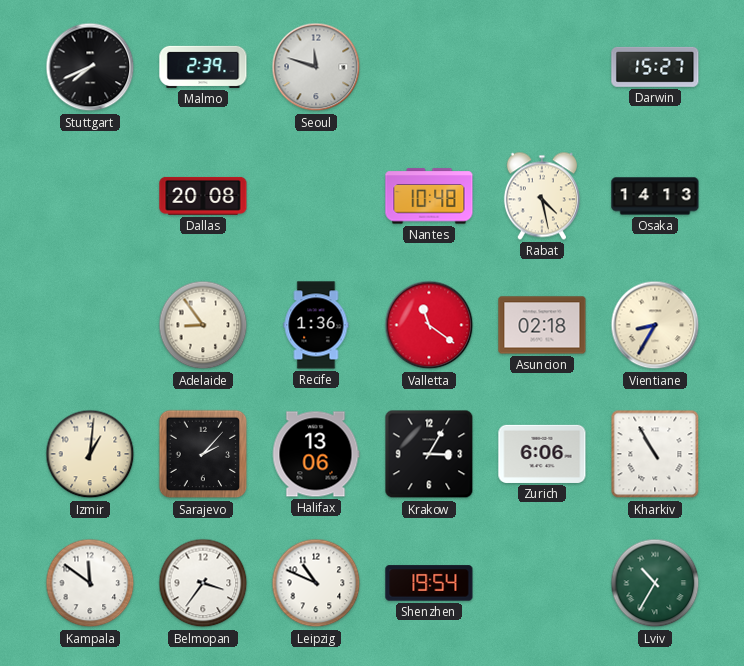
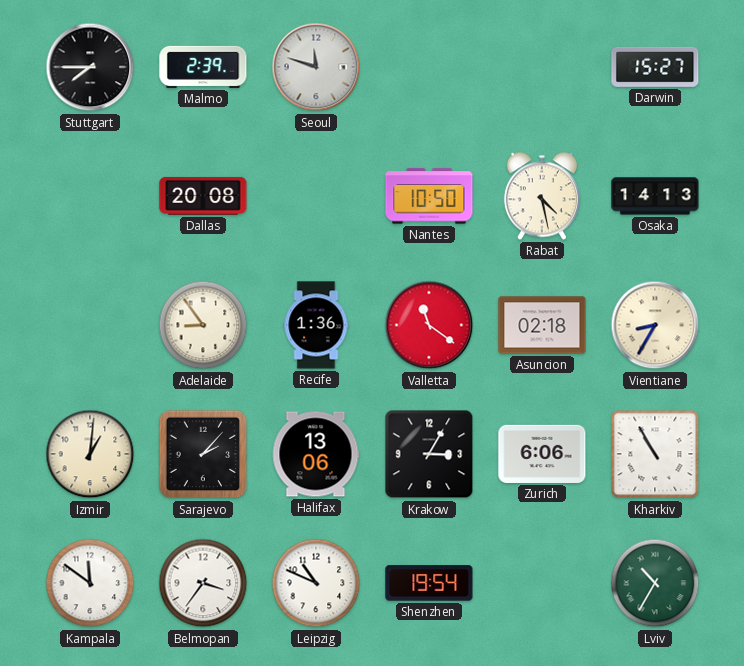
Stuttgart: 7:41 -> 7:45 (90, 67)
Nantes: 10:48 -> 10:50 (429, 196)
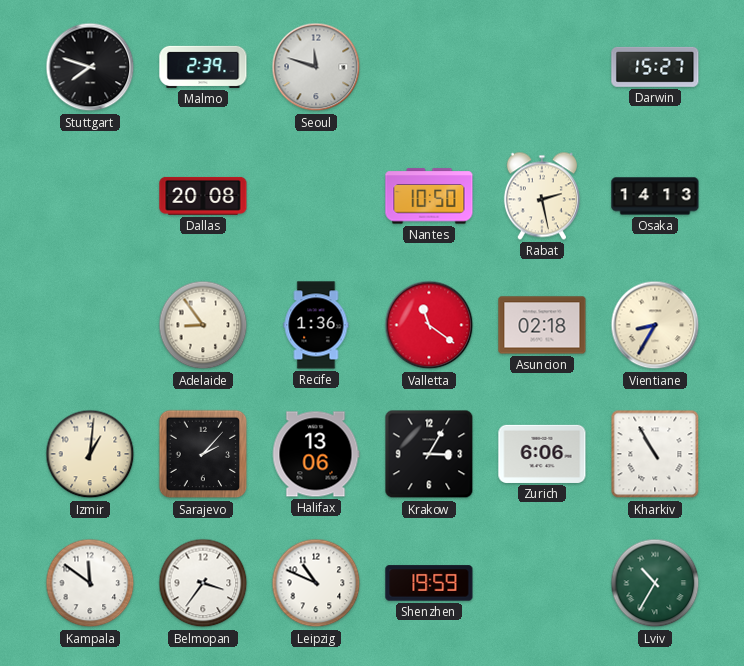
Stuttgart: 7:45 -> 7:48 (90, 67)
Rabat: 4:28 -> 2:28 (542, 196)
Shenzhen: 19:54 -> 19:59 (429, 583)
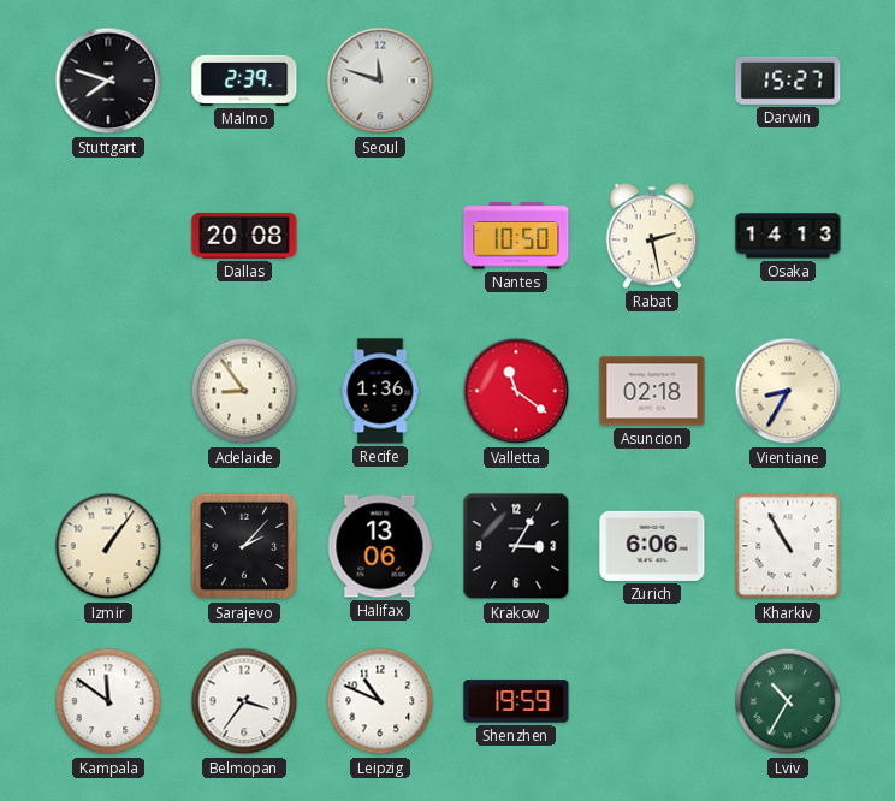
Izmir: 1:01 -> 1:06 (108, 546)
